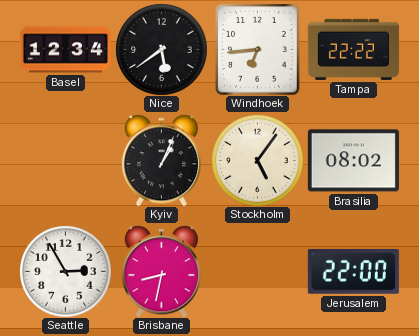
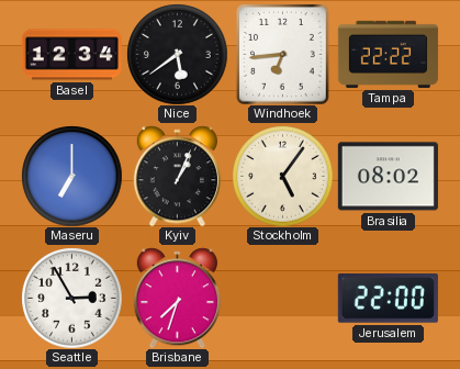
Maseru: none -> 7:00 (71, 176)
Brisbane: 8:32 -> 7:33 (177, 298)
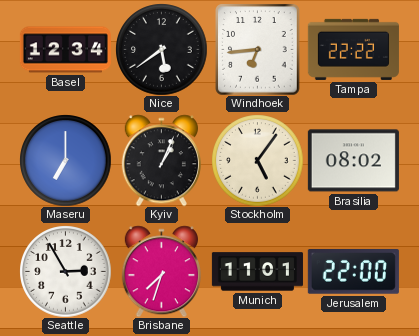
Munich: none -> 11:01 (257, 272)
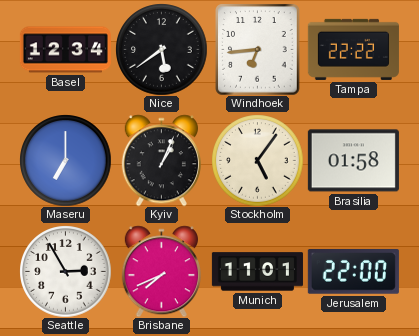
Brasilia: 08:02 -> 01:58 (353, 161)
Brisbane: 7:33 -> 7:41 (161, 271)
